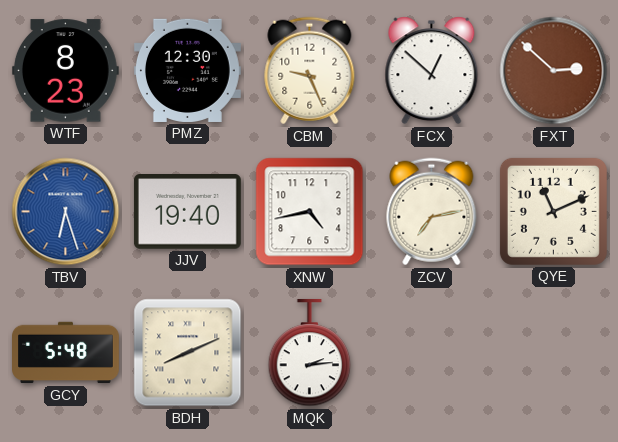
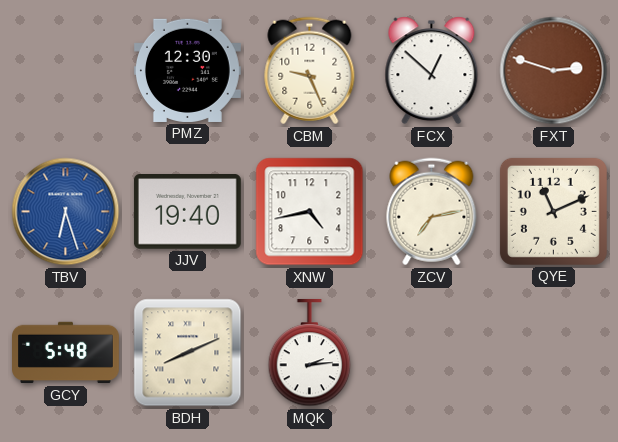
WTF: 8:23 -> none (65, 71)
FXT: 2:52 -> 2:48 (554, 71)
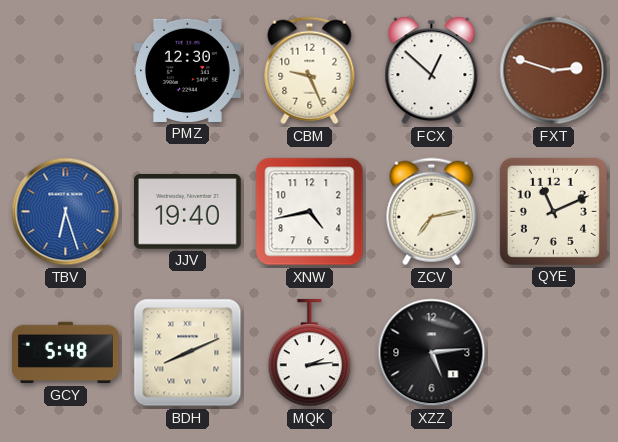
XZZ: none -> 5:14 (432, 353)
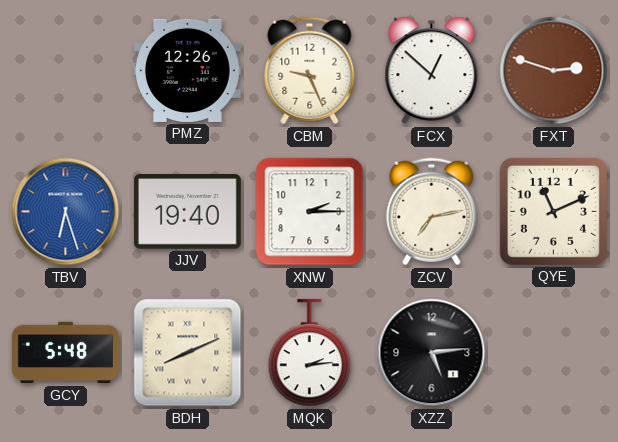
PMZ: 12:30 -> 12:26 (187, 70)
XNW: 4:43 -> 2:15 (310, 212)
